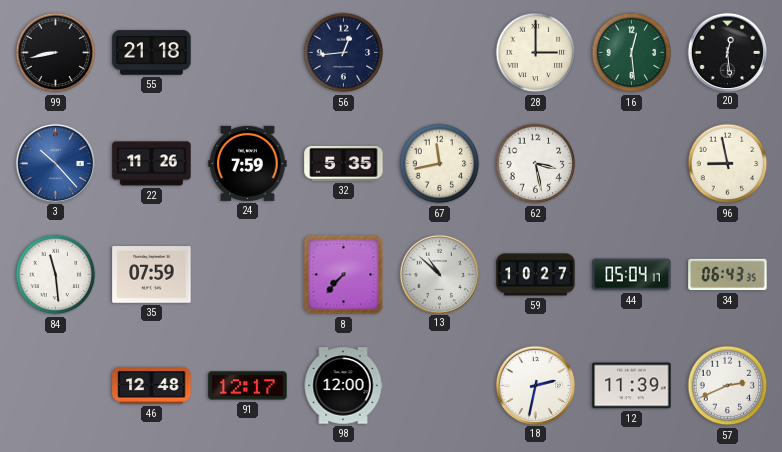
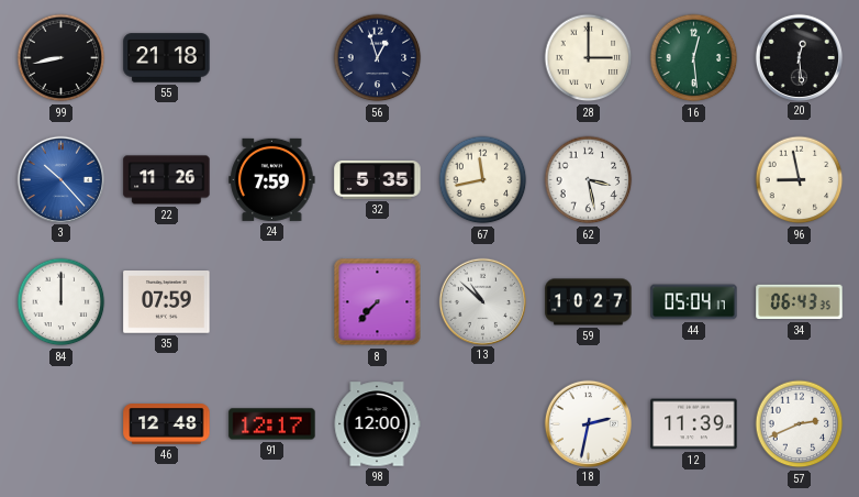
56: 12:44 -> 12:57 (378, 58)
84: 11:29 -> 12:00 (62, 302)
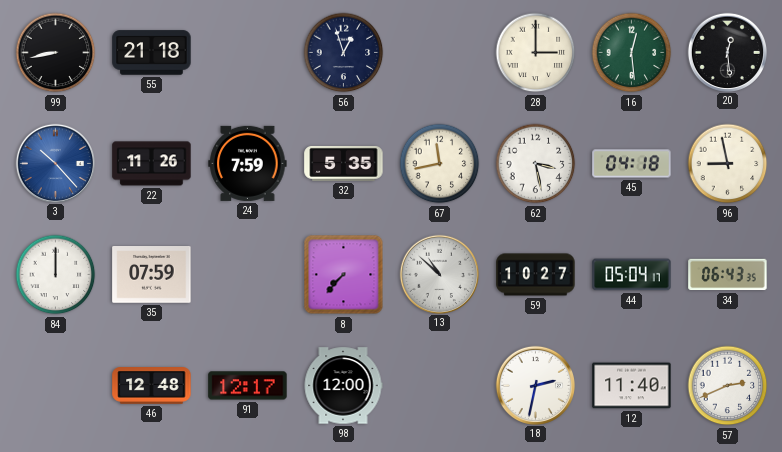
45: none -> 04:18 (632, 164)
12: 11:39 -> 11:40 (632, 386)
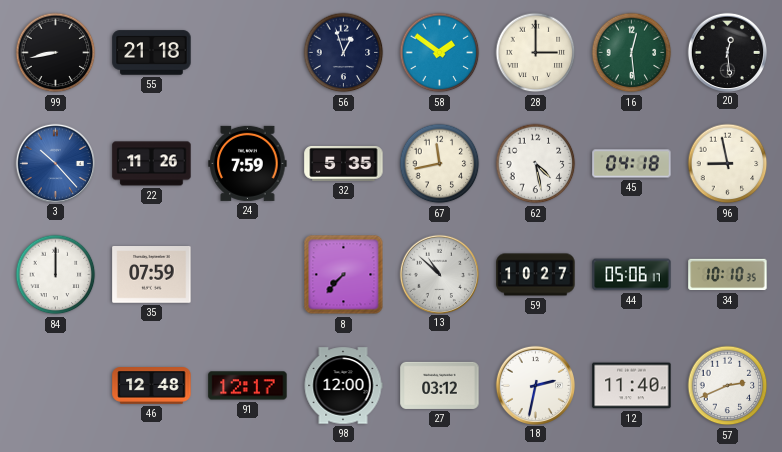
58: none -> 1:51 (440, 53)
62: 3:28 -> 4:28 (536, 164)
44: 05:04 -> 05:06 (632, 275)
34: 06:43 -> 10:10 (728, 275)
27: none -> 03:12 (440, 385)
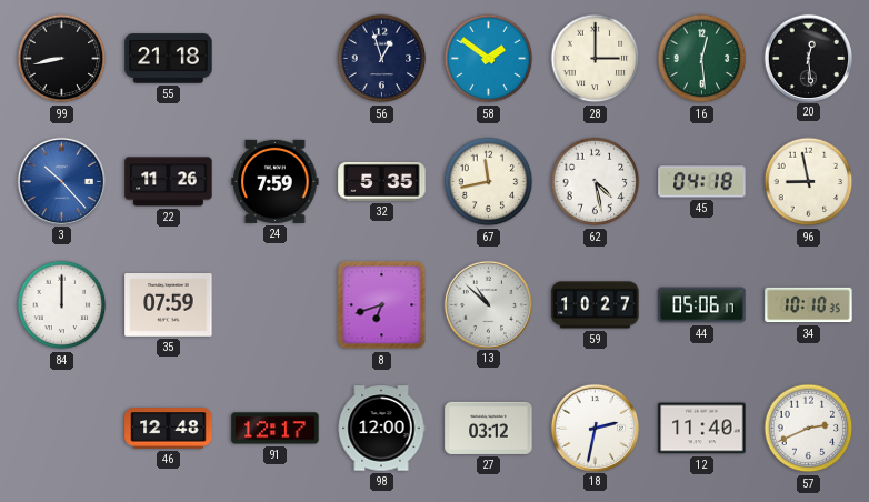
8: 7:37 -> 6:42 (382, 305)
